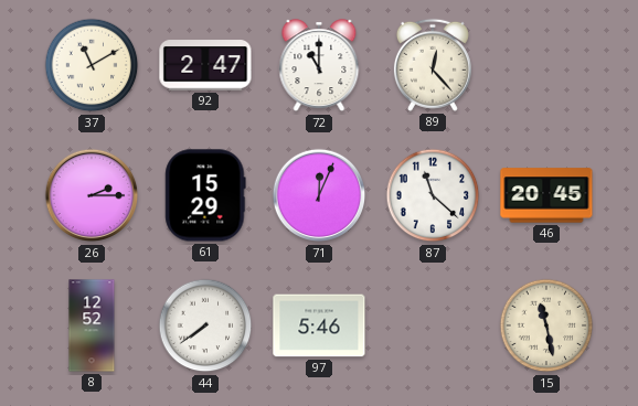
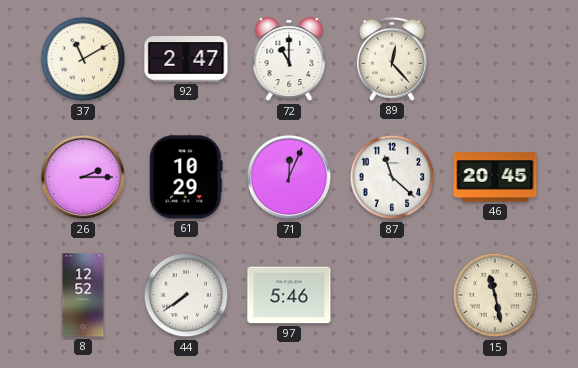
61: 15:29 -> 10:29 (186, 177)
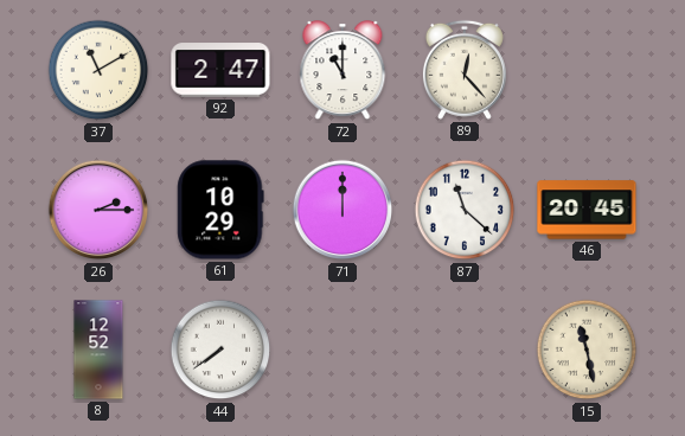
71: 12:04 -> 12:00 (342, 210)
97: 5:46 -> none (289, 295)
